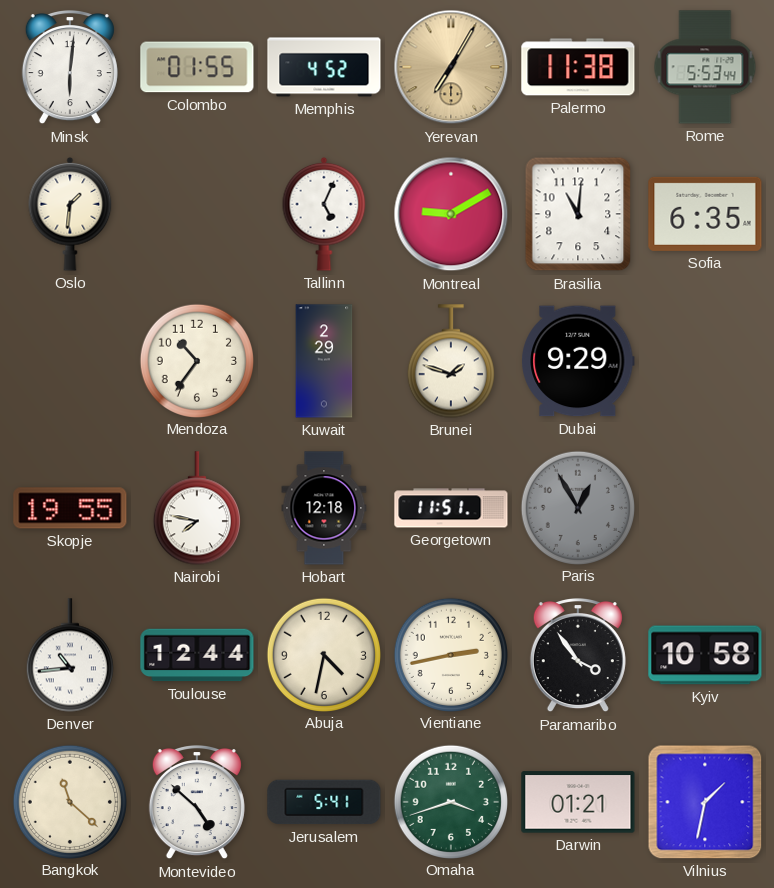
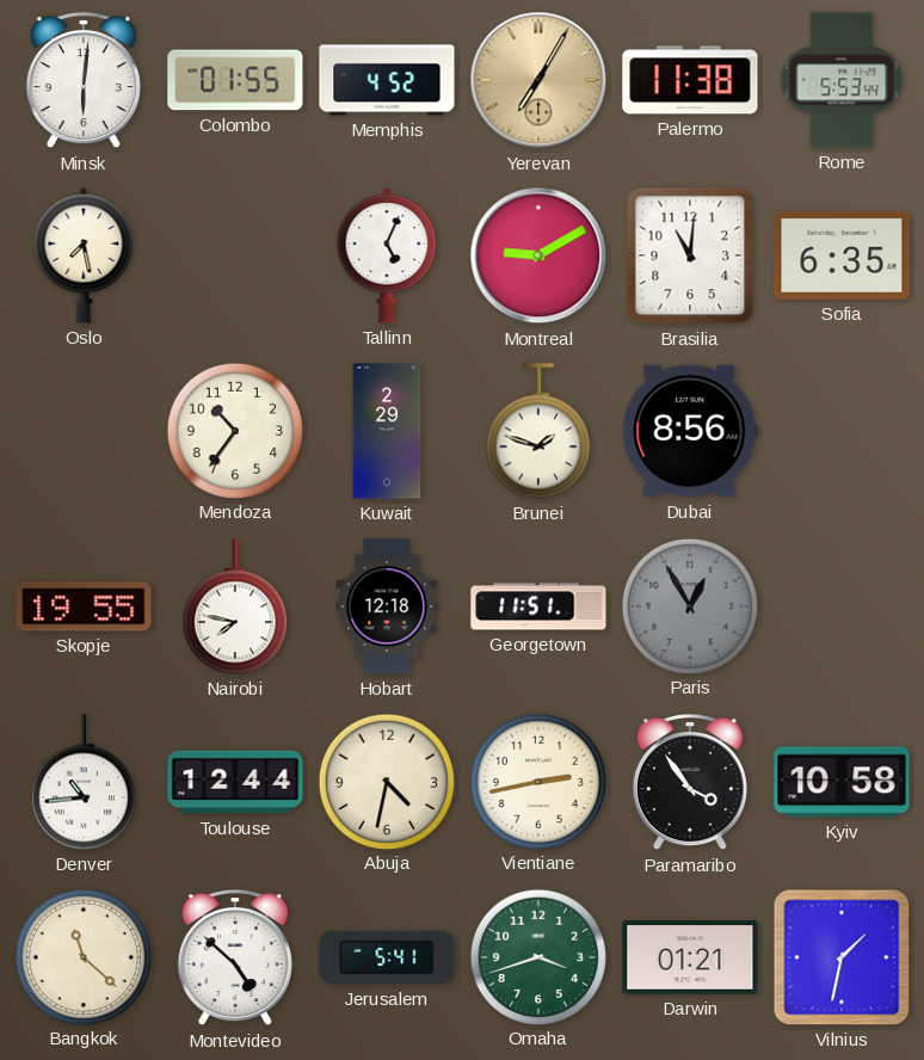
Oslo: 1:31 -> 7:28 (84, 255)
Dubai: 9:29 -> 8:56 (690, 431)
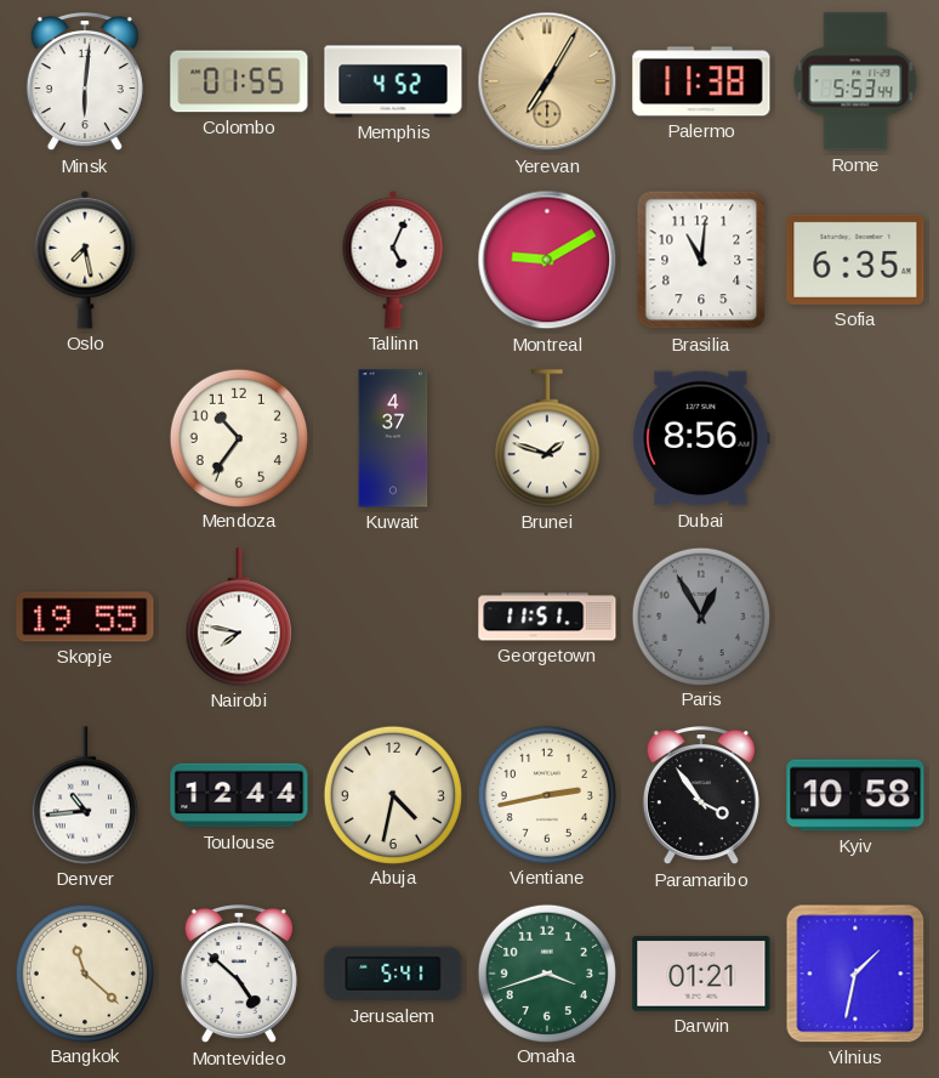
Kuwait: 2:29 -> 4:37 (393, 438)
Hobart: 12:18 -> none (387, 606)
